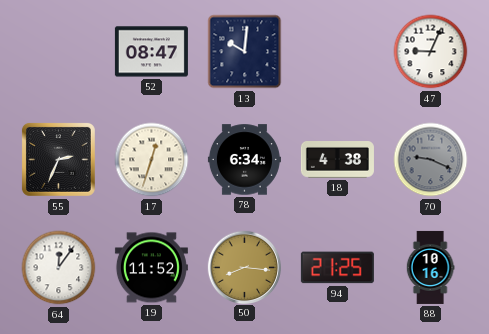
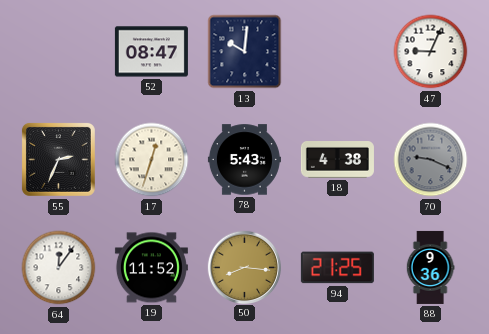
78: 6:34 -> 5:43 (244, 160)
88: 10:16 -> 9:36 (430, 267)
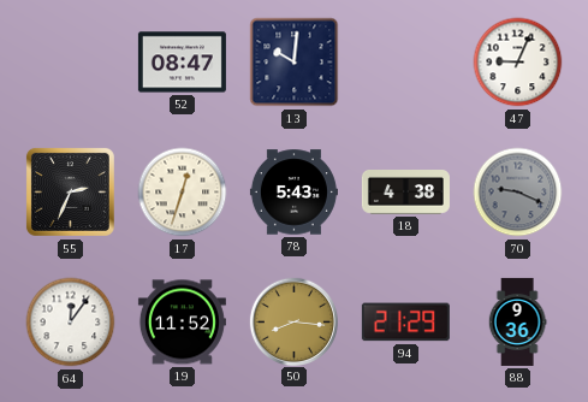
94: 21:25 -> 21:29 (405, 323)
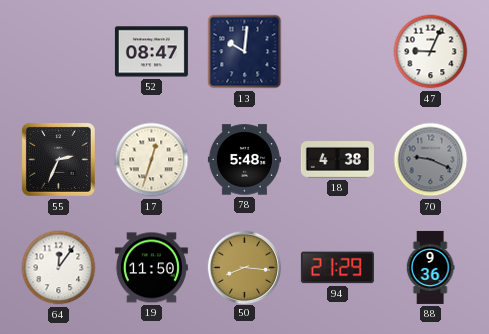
78: 5:43 -> 5:48 (244, 160)
19: 11:52 -> 11:50 (151, 268)
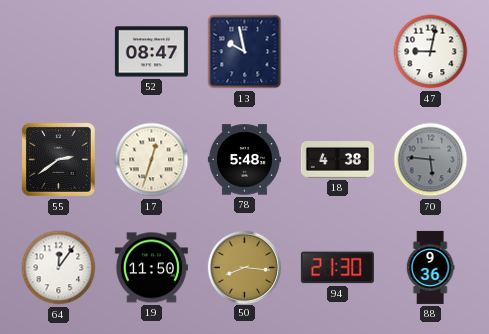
13: 10:01 -> 9:58 (245, 52)
47: 9:04 -> 9:02 (431, 52)
55: 2:34 -> 2:39 (58, 159)
70: 9:19 -> 5:46 (431, 160)
94: 21:29 -> 21:30 (337, 268)
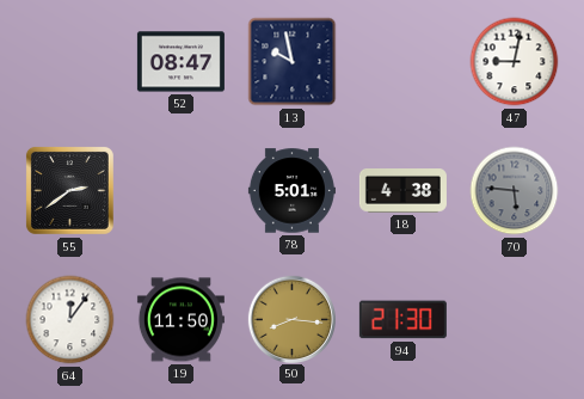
17: 12:33 -> none (152, 160)
78: 5:48 -> 5:01 (291, 191)
88: 9:36 -> none (430, 267)
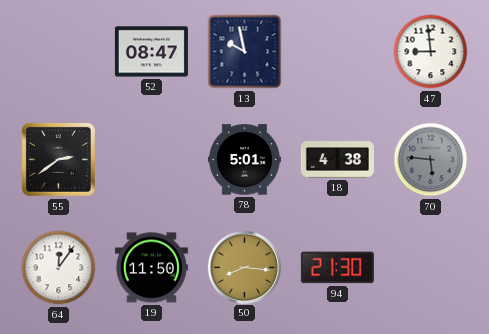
47: 9:02 -> 8:59 (431, 52)
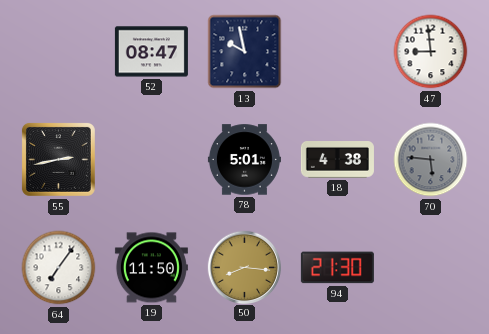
55: 2:39 -> 2:43 (58, 159)
64: 12:06 -> 7:06 (59, 268)
